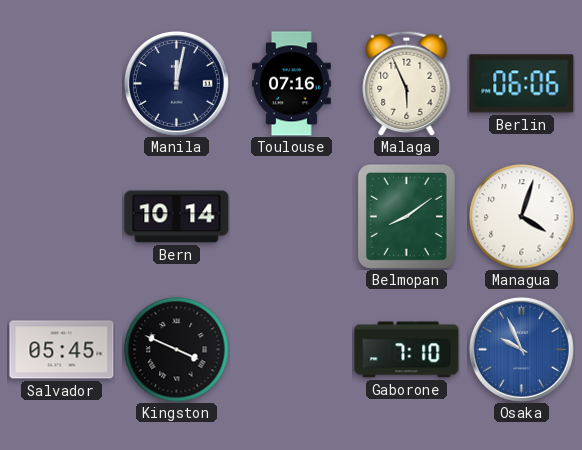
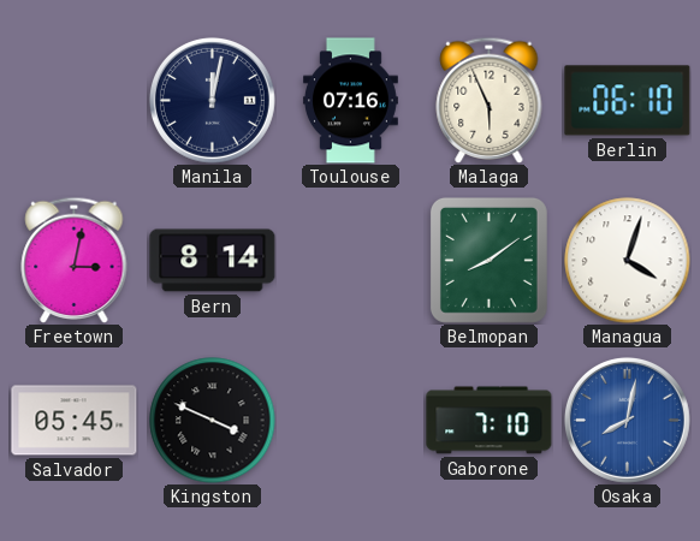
Berlin: 06:06 -> 06:10 (628, 101)
Freetown: none -> 3:02 (75, 260)
Bern: 10:14 -> 8:14 (213, 261)
Osaka: 9:56 -> 8:02 (627, 420)
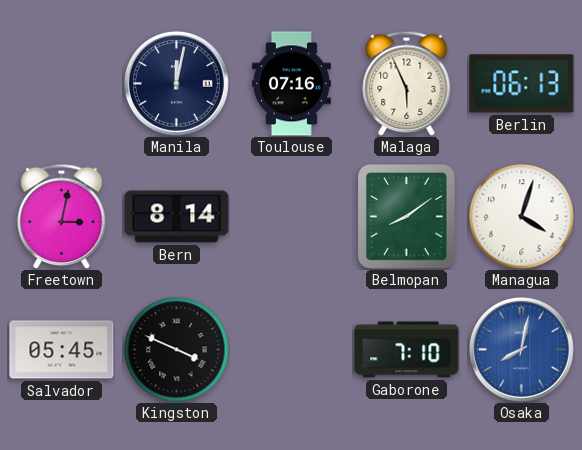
Berlin: 06:10 -> 06:13 (522, 84)
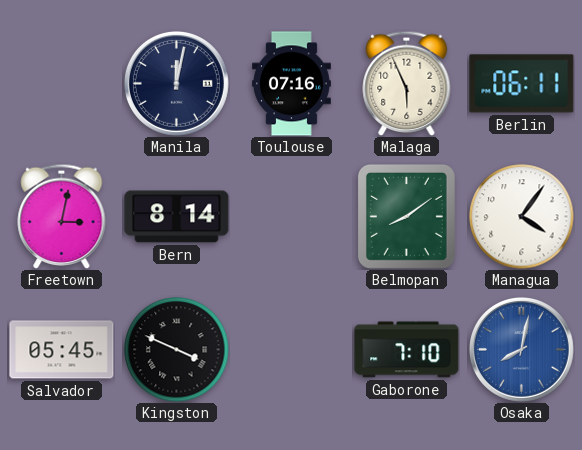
Berlin: 06:13 -> 06:11 (522, 84)
Managua: 4:03 -> 4:06 (522, 217)
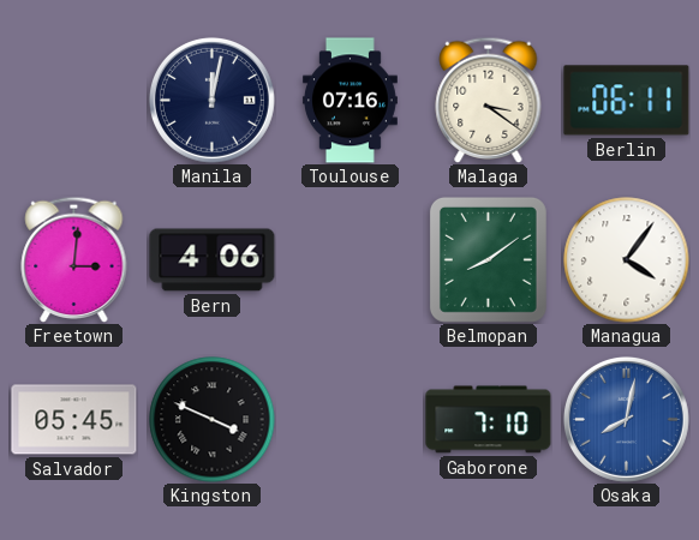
Malaga: 5:56 -> 3:21 (489, 100)
Freetown: 3:02 -> 3:01 (74, 259)
Bern: 8:14 -> 4:06 (213, 260)
